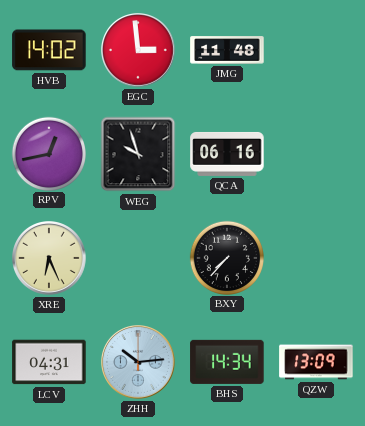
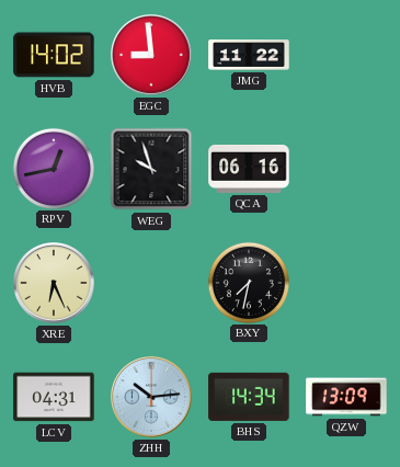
EGC: 2:59 -> 8:59 (152, 56)
JMG: 11:48 -> 11:22 (249, 55)
BXY: 7:37 -> 7:32 (248, 282)
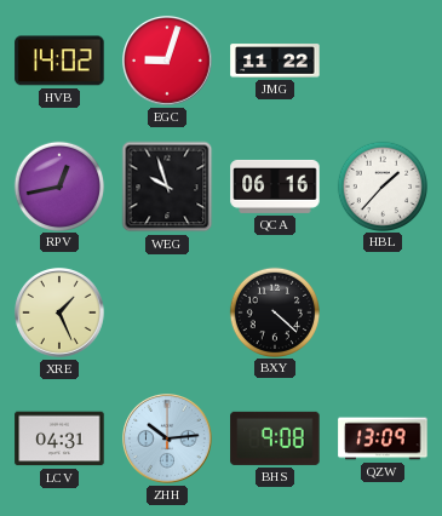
EGC: 8:59 -> 9:03 (168, 62)
HBL: none -> 1:37 (381, 185)
XRE: 6:26 -> 1:26 (61, 314)
BXY: 7:32 -> 4:22 (274, 311)
BHS: 14:34 -> 9:08 (275, 438)
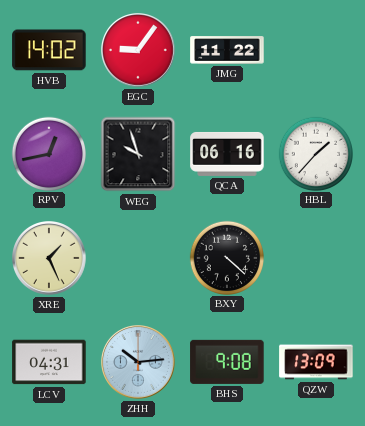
EGC: 9:03 -> 9:06 (139, 51)
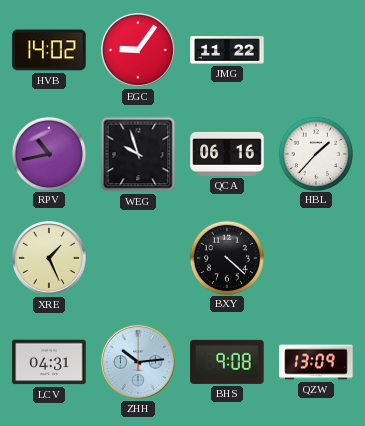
RPV: 12:43 -> 10:43 (48, 153)
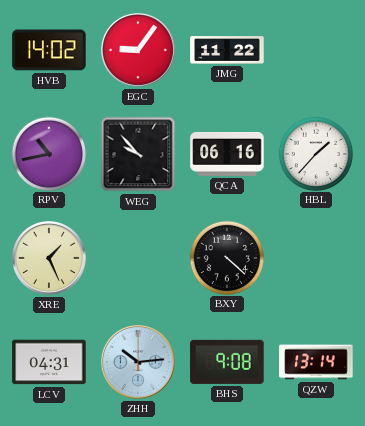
WEG: 9:57 -> 9:53 (138, 154)
QZW: 13:09 -> 13:14 (316, 362)
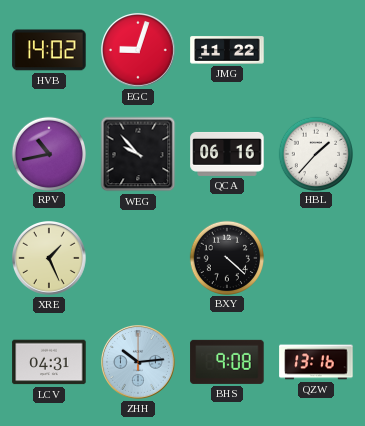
EGC: 9:06 -> 9:03 (139, 51)
QZW: 13:14 -> 13:16 (316, 362)
